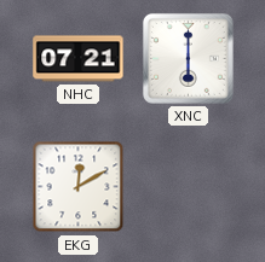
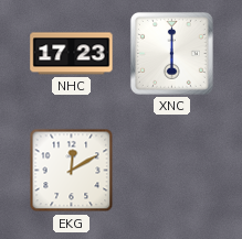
NHC: 07:21 -> 17:23 (72, 54)
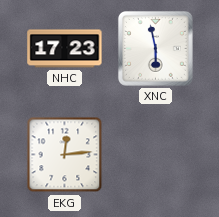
XNC: 6:00 -> 5:58 (155, 48)
EKG: 12:10 -> 12:14 (65, 155)
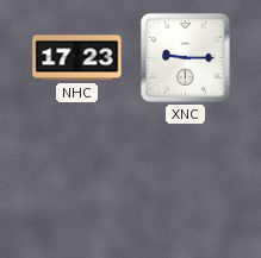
XNC: 5:58 -> 9:15 (185, 57)
EKG: 12:14 -> none (65, 155)
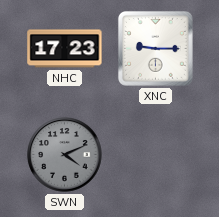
SWN: none -> 4:11 (65, 155)
